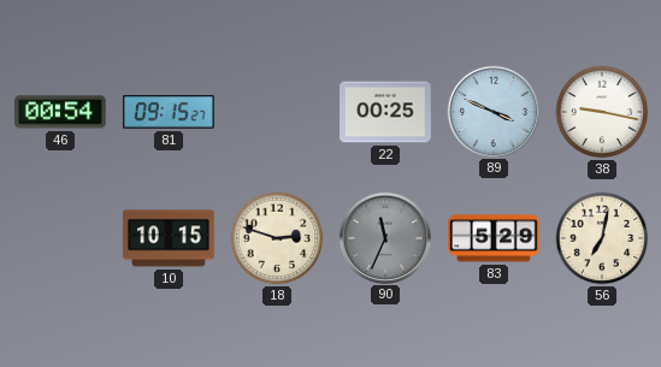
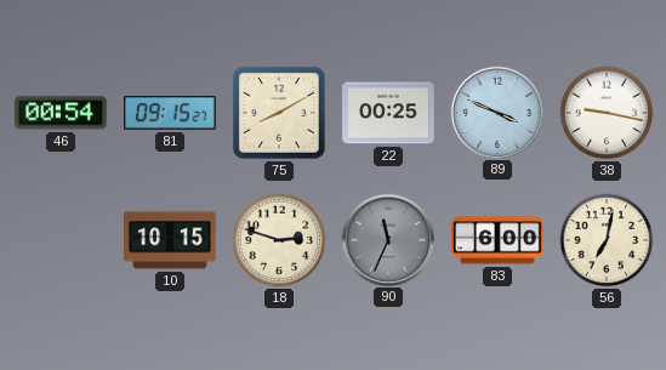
75: none -> 8:10 (279, 113)
83: 5:29 -> 6:00 (497, 240)
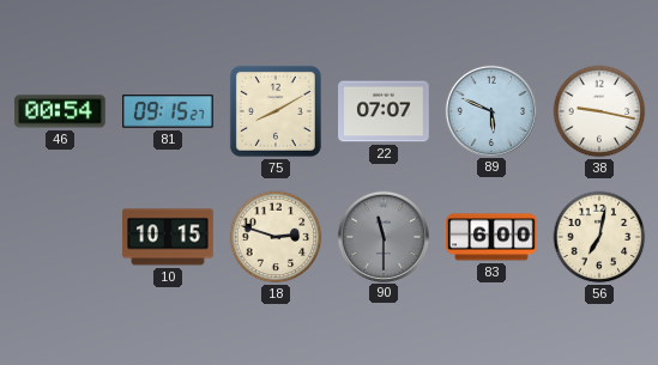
22: 00:25 -> 07:07 (384, 111)
89: 3:49 -> 5:49 (490, 110)
90: 11:34 -> 11:30 (382, 236)
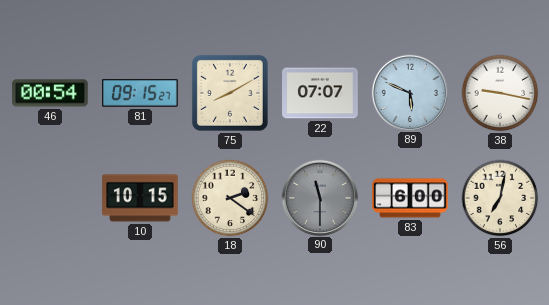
18: 2:48 -> 2:21 (230, 198)
